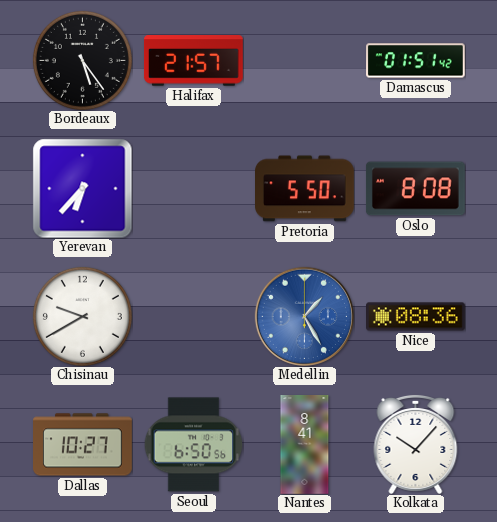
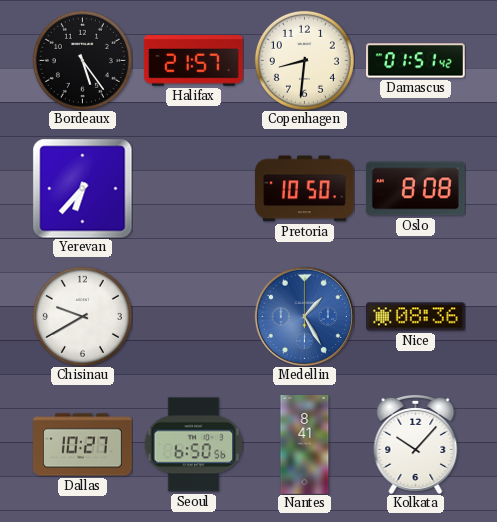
Copenhagen: none -> 8:31 (304, 60)
Pretoria: 5:50 -> 10:50 (305, 189)
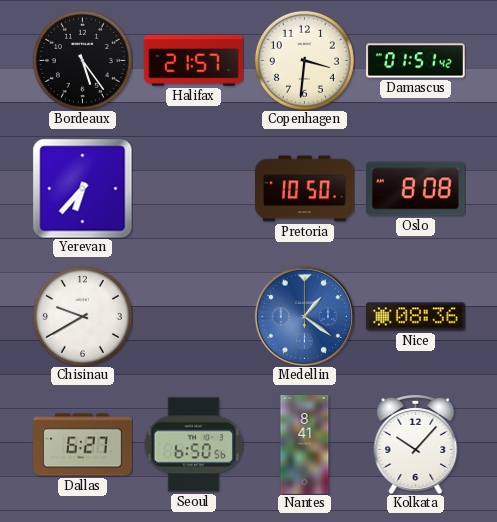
Copenhagen: 8:31 -> 3:31 (304, 60)
Medellin: 1:25 -> 1:21 (304, 316)
Dallas: 10:27 -> 6:27 (83, 445)
